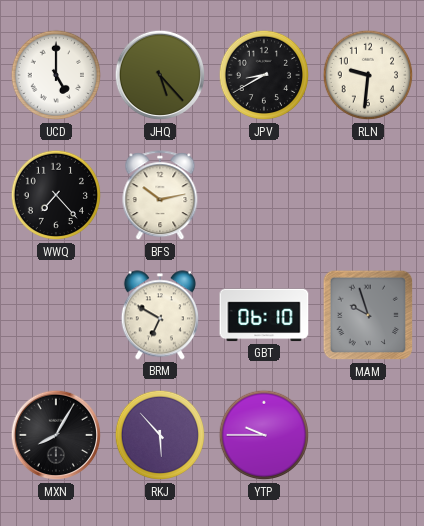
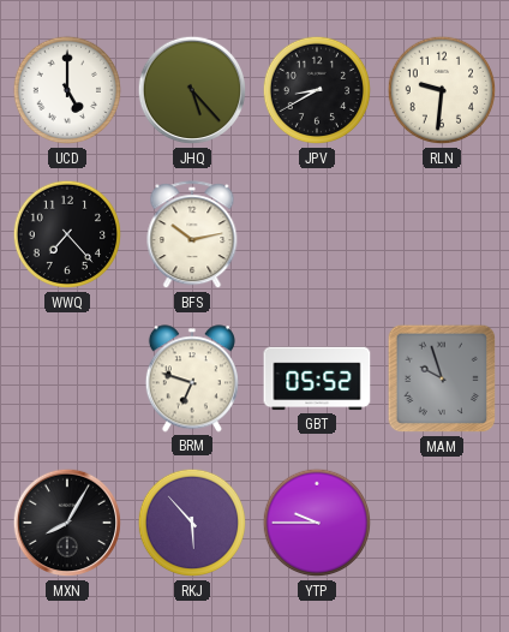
BRM: 6:50 -> 6:48 (192, 378)
GBT: 06:10 -> 05:52 (317, 378)
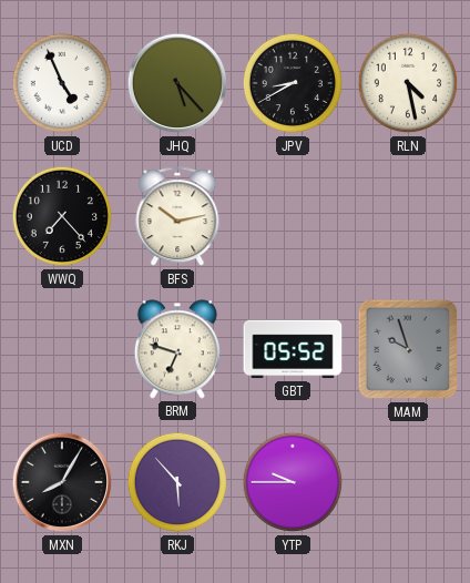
UCD: 5:00 -> 4:56 (62, 83)
RLN: 9:31 -> 4:28 (408, 83)
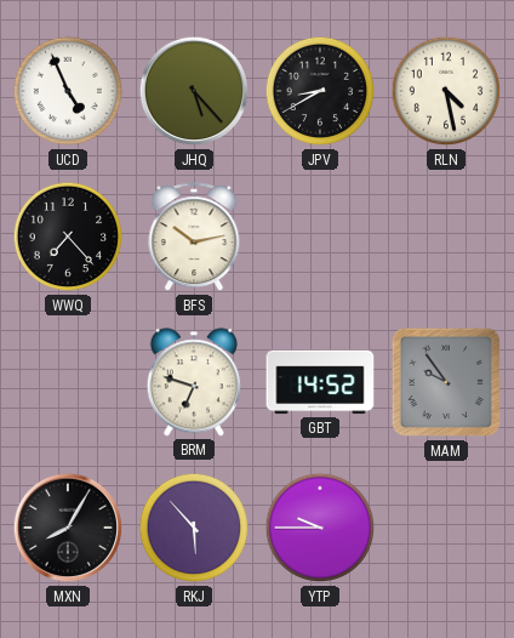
GBT: 05:52 -> 14:52 (320, 382)
MAM: 9:57 -> 9:54 (446, 382)
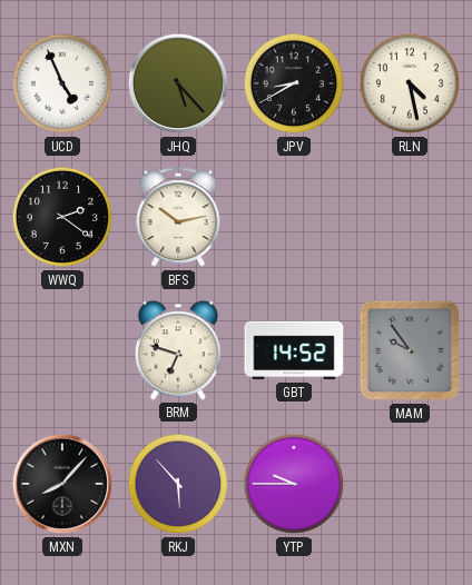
WWQ: 7:23 -> 2:21 (62, 217)
MXN: 8:05 -> 8:07 (62, 484)
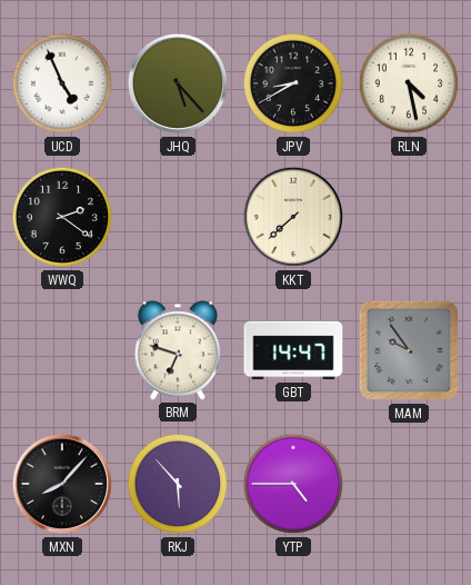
BFS: 10:13 -> none (178, 218)
KKT: none -> 7:38 (293, 217)
GBT: 14:52 -> 14:47 (293, 350)
YTP: 9:45 -> 4:45 (293, 484)
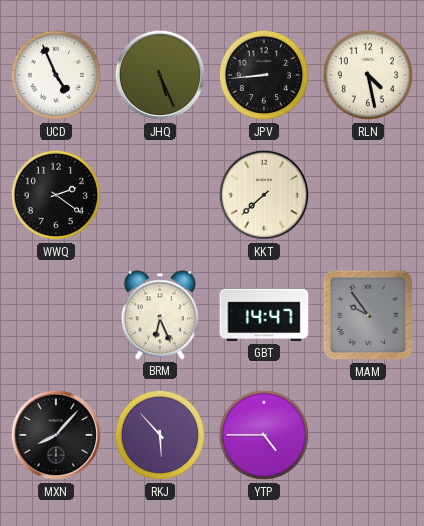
JHQ: 5:23 -> 5:26 (160, 75)
JPV: 8:40 -> 8:44 (264, 75)
BRM: 6:48 -> 6:26 (160, 315)
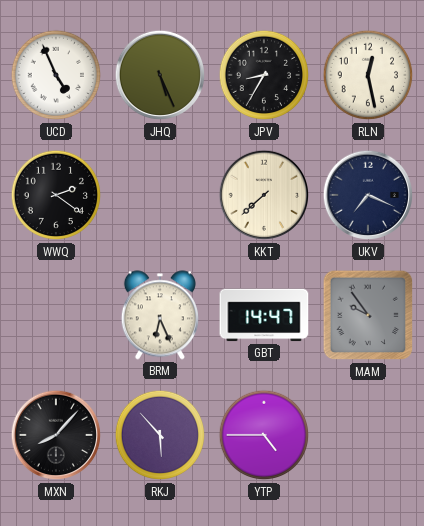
JPV: 8:44 -> 8:35 (264, 75)
RLN: 4:28 -> 12:28 (368, 75)
UKV: none -> 7:19 (368, 195)
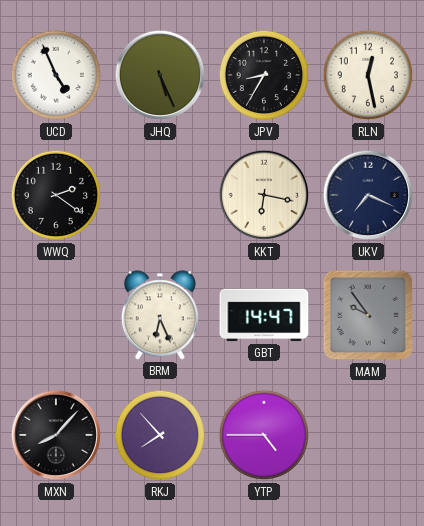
KKT: 7:38 -> 6:17 (264, 195)
RKJ: 5:53 -> 7:53 (160, 435)
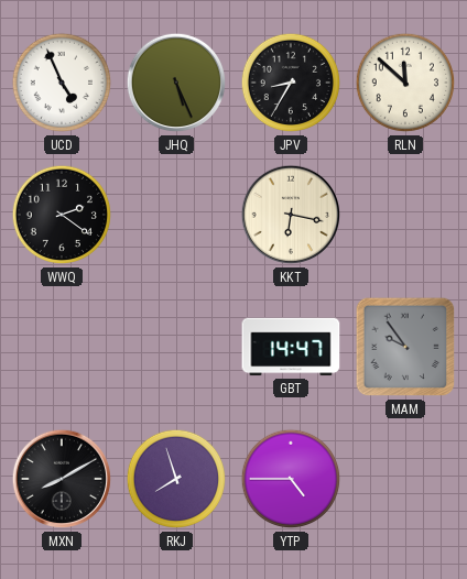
RLN: 12:28 -> 11:52 (405, 83)
UKV: 7:19 -> none (368, 195)
BRM: 6:26 -> none (160, 315)
MXN: 8:07 -> 8:10 (62, 479)
RKJ: 7:53 -> 7:57 (176, 479)
